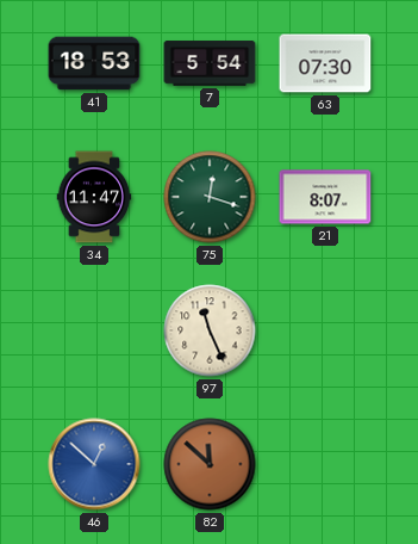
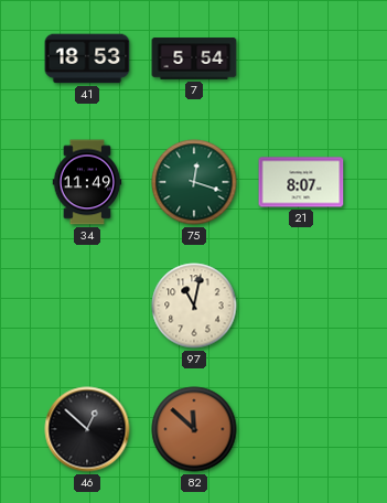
63: 07:30 -> none (325, 63)
34: 11:47 -> 11:49 (87, 182)
97: 11:26 -> 11:02 (194, 306)
46 dial: blue -> black (87, 429)
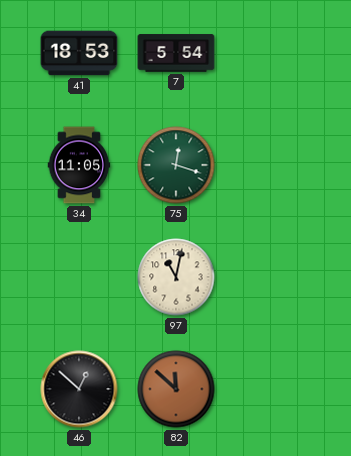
34: 11:49 -> 11:05 (79, 165)
21: 8:07 -> none (301, 182)
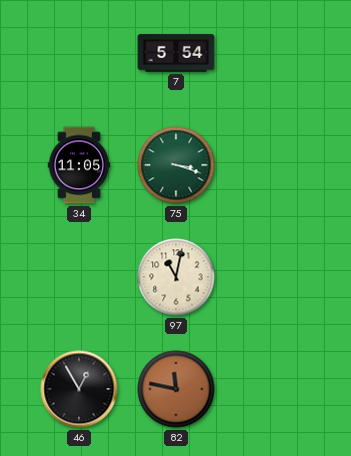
41: 18:53 -> none (79, 53)
75: 12:18 -> 3:18 (176, 165)
46: 12:52 -> 12:55 (79, 389)
82: 11:52 -> 11:47 (176, 389)
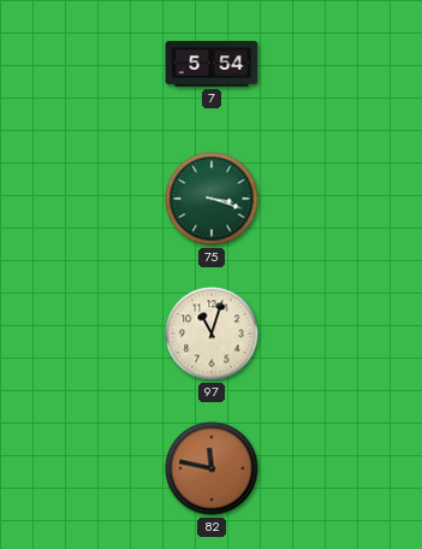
34: 11:05 -> none (79, 165)
97: 11:02 -> 11:03 (212, 333)
46: 12:55 -> none (79, 389)
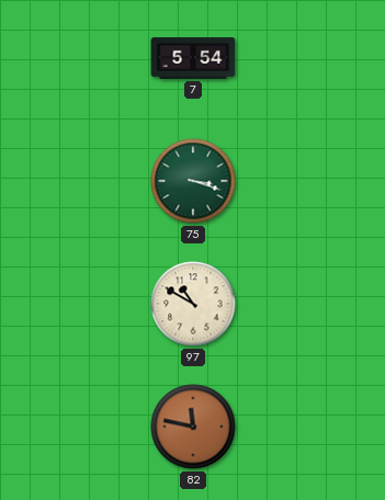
97: 11:03 -> 10:50 (193, 304)
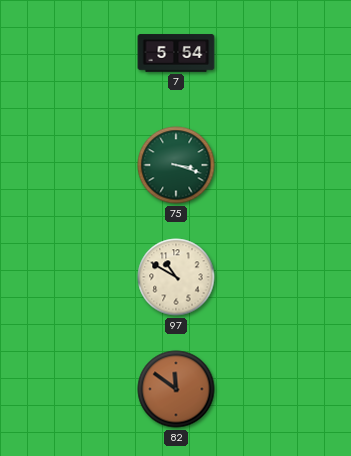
82: 11:47 -> 11:51 (176, 389)
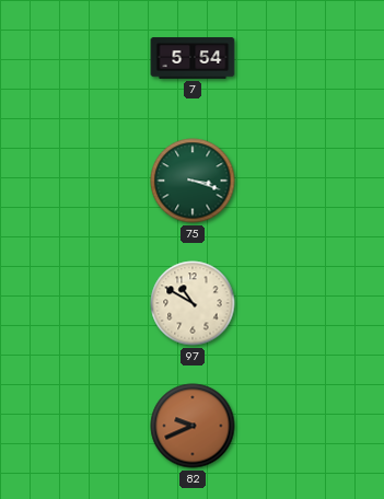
82: 11:51 -> 9:41 (193, 426)
